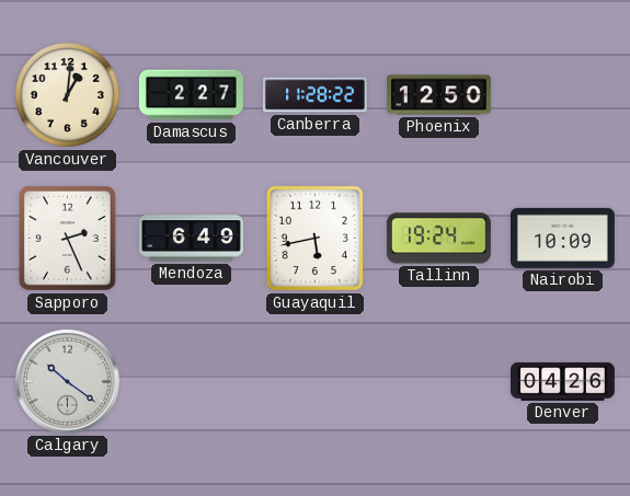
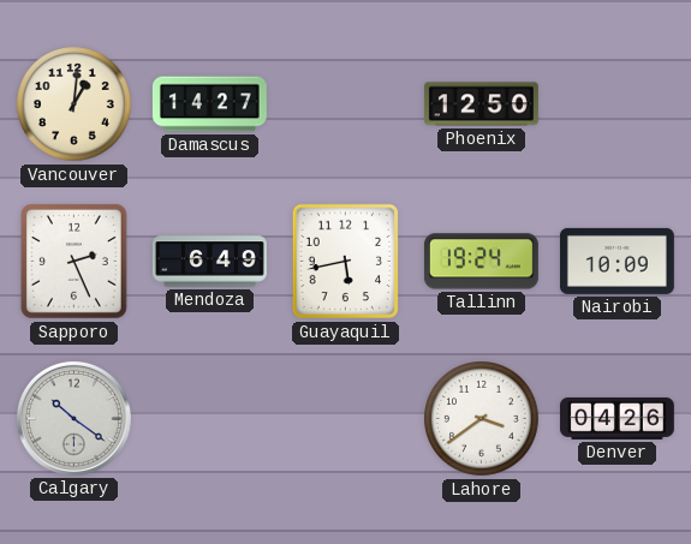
Damascus: 2:27 -> 14:27 (209, 104)
Canberra: 11:28 -> none (314, 95)
Lahore: none -> 3:39 (482, 419)
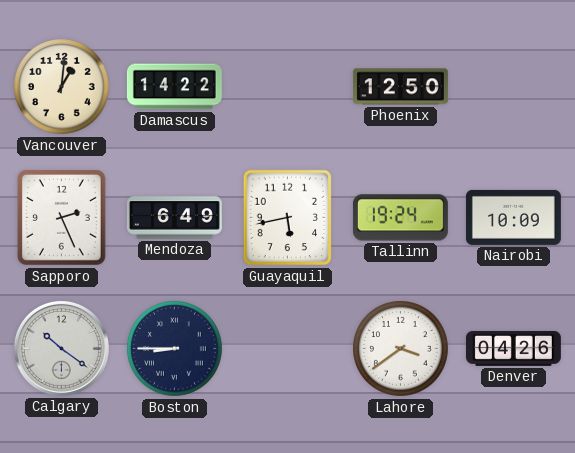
Damascus: 14:27 -> 14:22 (174, 87)
Boston: none -> 8:45 (175, 349)
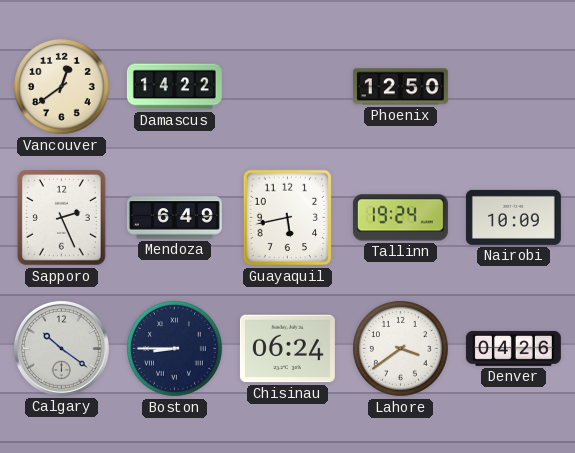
Vancouver: 1:01 -> 12:39 (62, 87)
Chisinau: none -> 06:24 (287, 349)
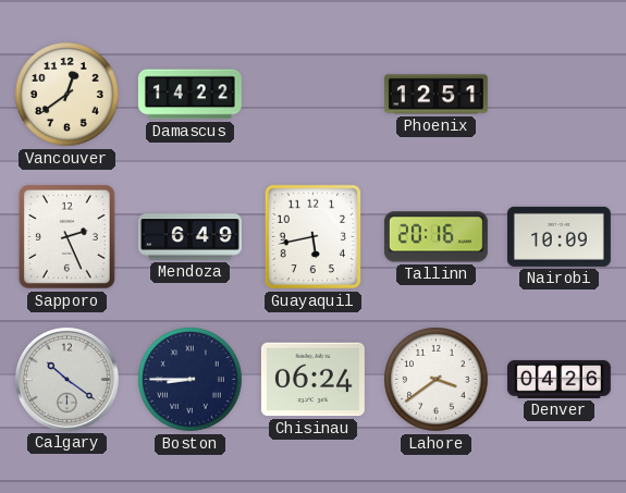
Phoenix: 12:50 -> 12:51 (435, 95)
Tallinn: 19:24 -> 20:16 (435, 237)
